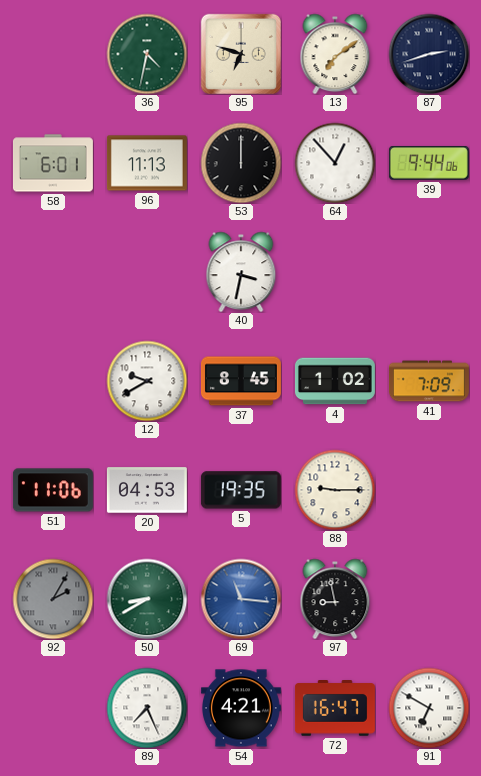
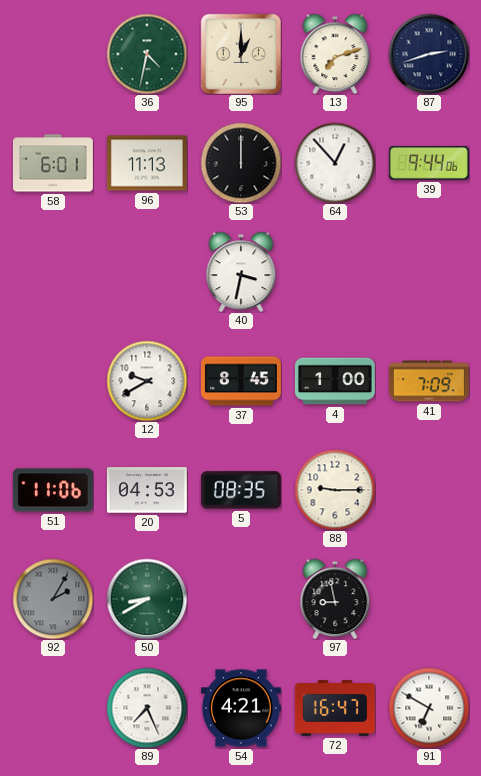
95: 6:48 -> 1:00 (241, 54)
13: 7:09 -> 7:12 (335, 54)
4: 1:02 -> 1:00 (335, 381)
5: 19:35 -> 08:35 (241, 490)
69: 11:16 -> none (241, 599)
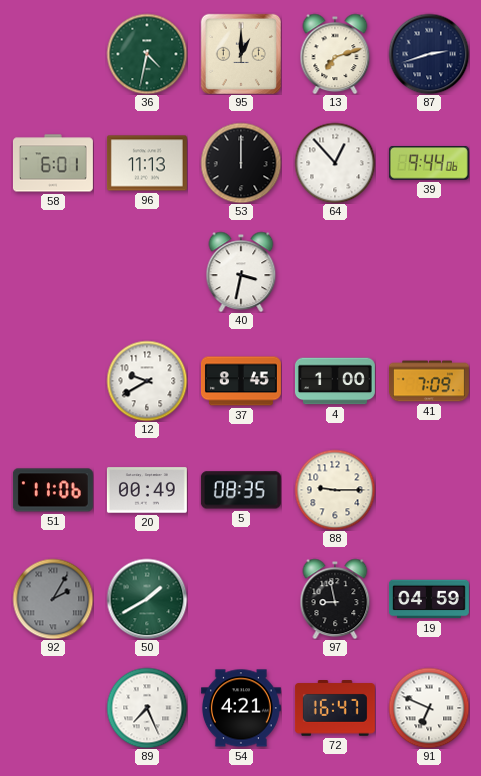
20: 04:53 -> 00:49 (147, 490)
50: 8:40 -> 1:40 (147, 599)
19: none -> 04:59 (429, 599)
91: 6:50 -> 6:49 (429, 708)
